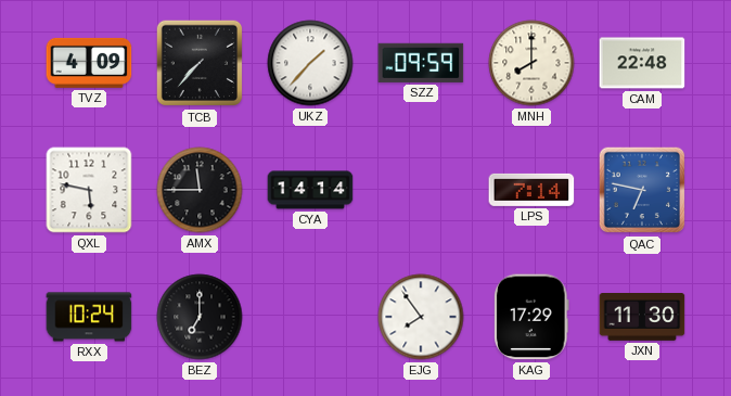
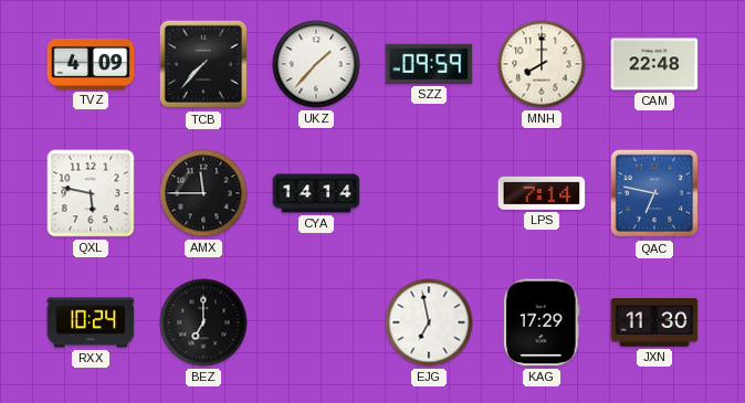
EJG: 7:54 -> 6:58 (429, 322)
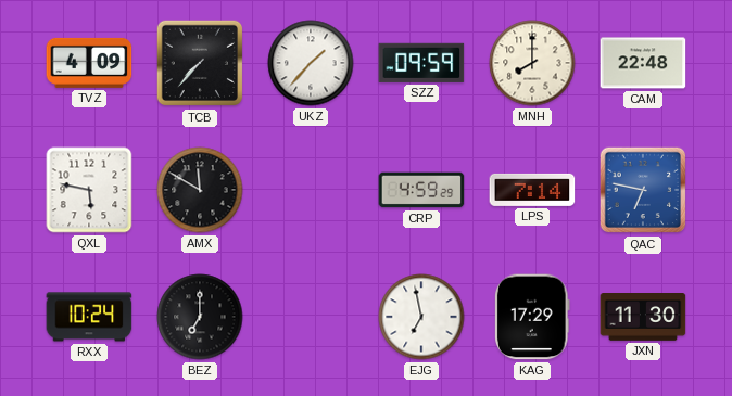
AMX: 11:45 -> 11:50 (200, 190)
CYA: 14:14 -> none (316, 193)
CRP: none -> 4:59 (421, 190)
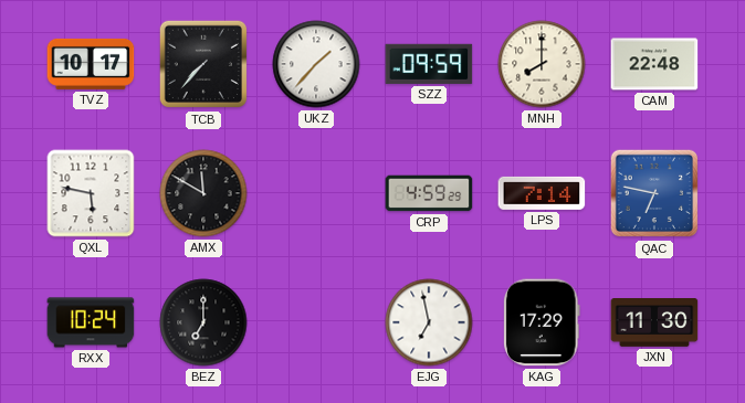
TVZ: 4:09 -> 10:17 (91, 64)
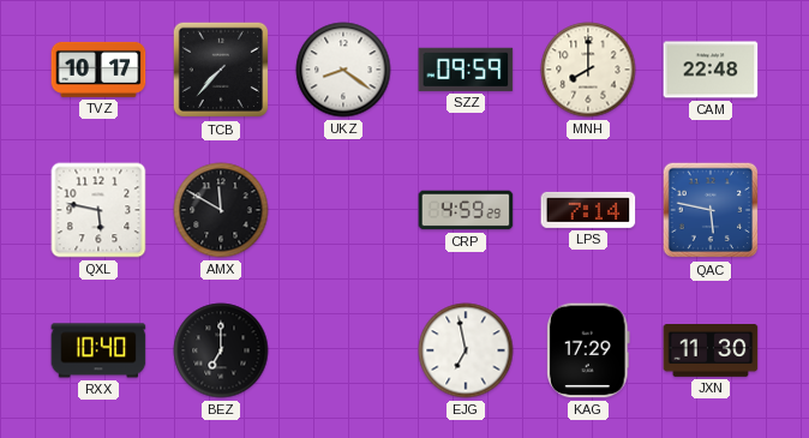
UKZ: 1:37 -> 8:21 (343, 70)
QAC: 6:47 -> 5:47 (711, 210)
RXX: 10:24 -> 10:40 (98, 350)
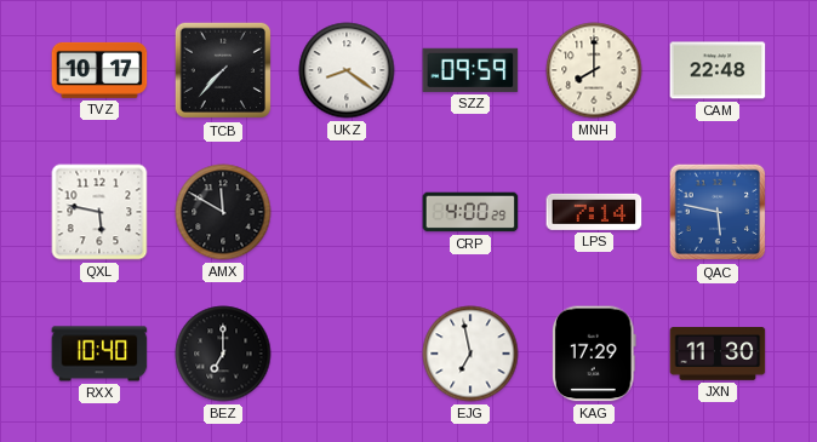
CRP: 4:59 -> 4:00 (470, 212)
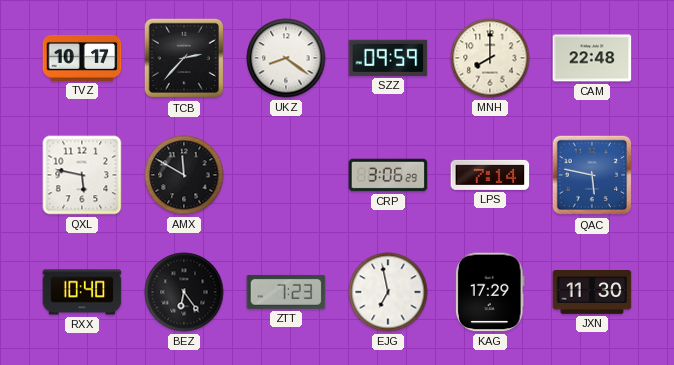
TCB: 7:37 -> 2:37 (184, 58)
CRP: 4:00 -> 3:06 (388, 175)
BEZ: 7:00 -> 6:24 (184, 292)
ZTT: none -> 7:23 (286, 292)
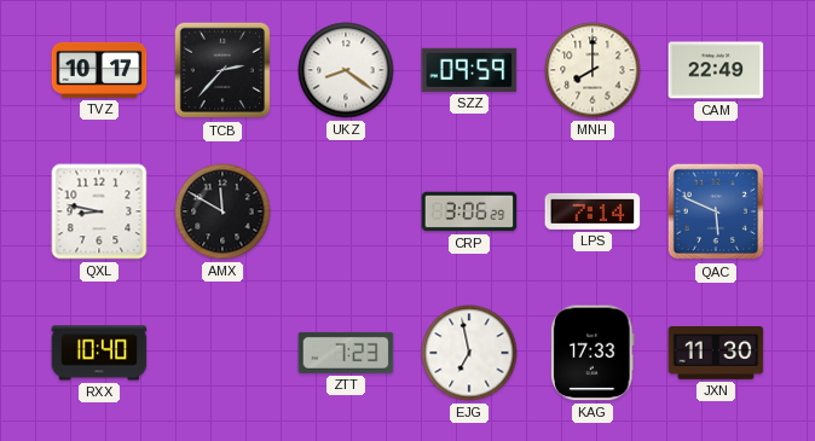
CAM: 22:48 -> 22:49 (716, 70)
QXL: 5:47 -> 8:47 (99, 211)
QAC: 5:47 -> 5:49 (716, 211)
BEZ: 6:24 -> none (184, 292)
KAG: 17:29 -> 17:33 (593, 353)
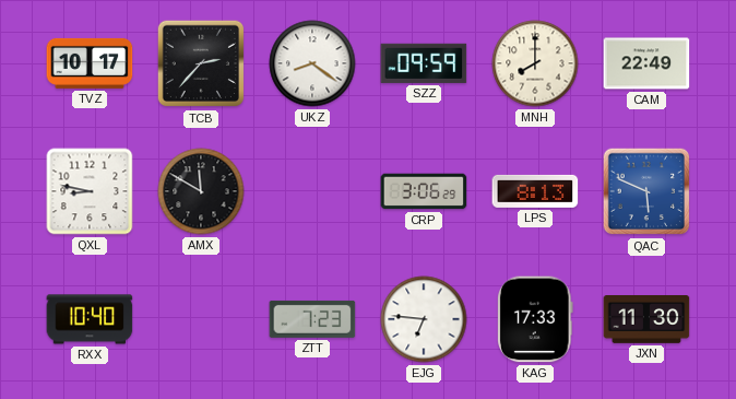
LPS: 7:14 -> 8:13 (535, 191)
EJG: 6:58 -> 6:46 (424, 319)
